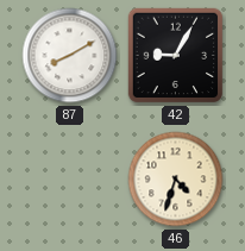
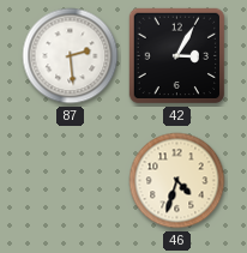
87: 8:10 -> 2:29 (71, 56)
42: 9:05 -> 3:05 (177, 56)
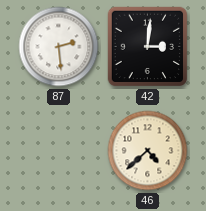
42: 3:05 -> 3:01 (148, 47)
46: 4:33 -> 4:38 (148, 151)
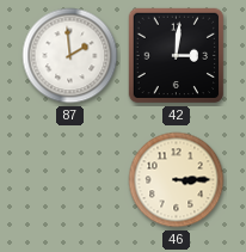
87: 2:29 -> 1:59 (70, 56)
46: 4:38 -> 3:15 (177, 180)
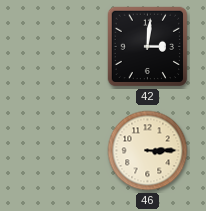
87: 1:59 -> none (70, 56)
